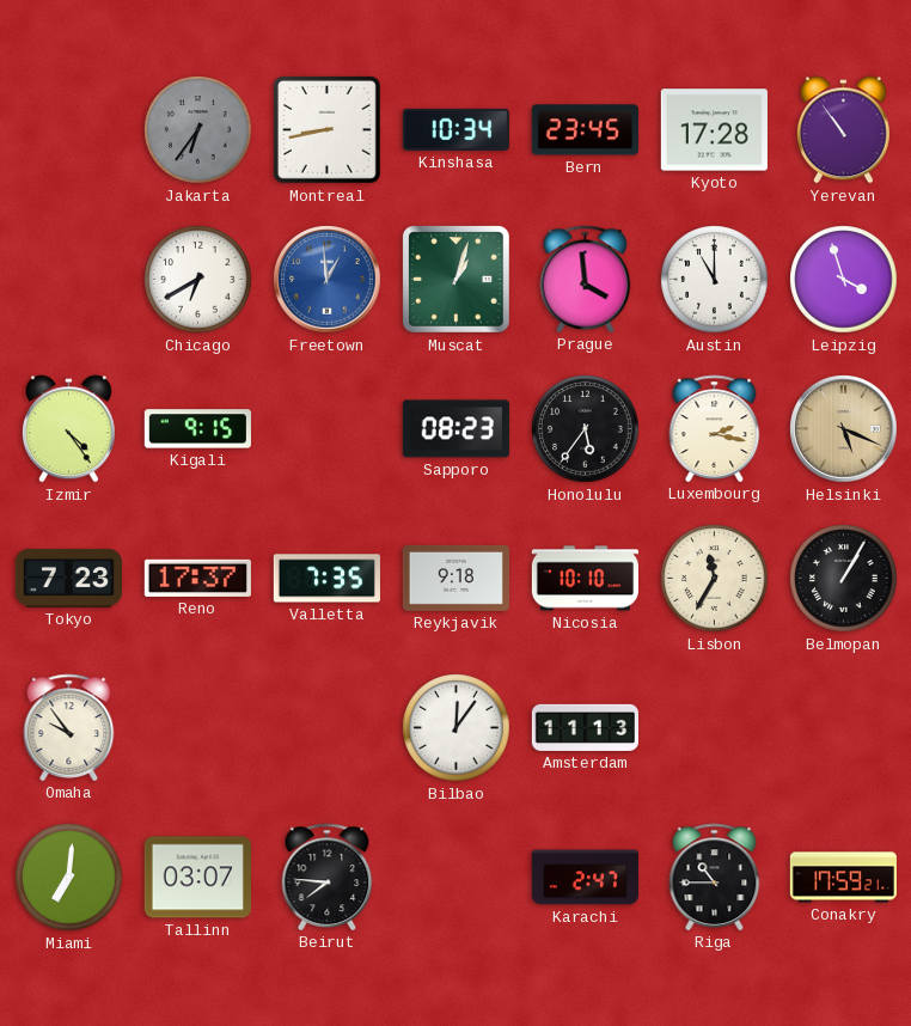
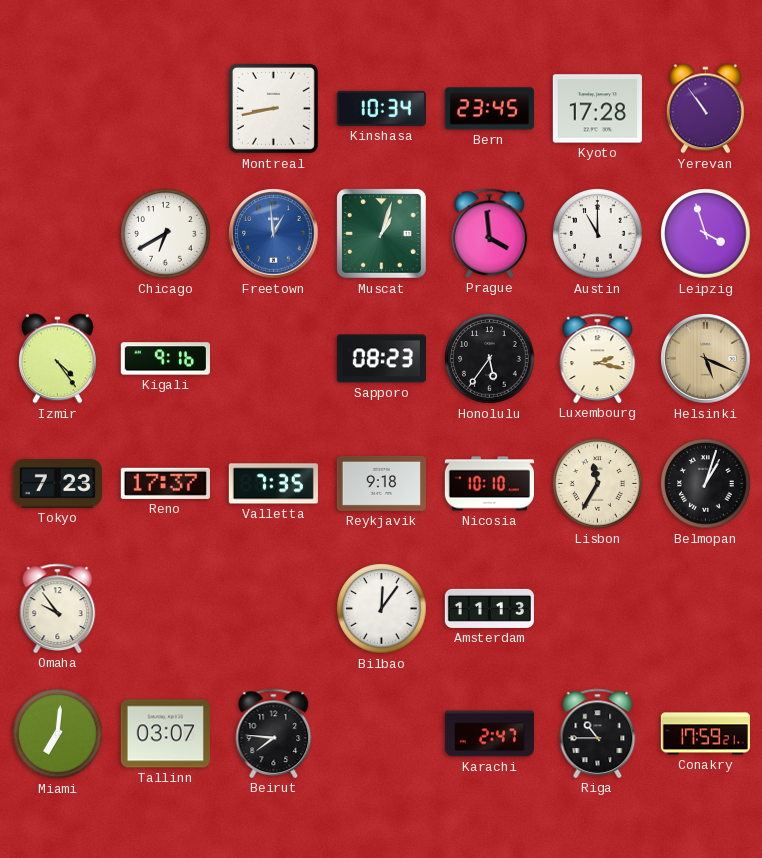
Jakarta: 6:36 -> none (198, 130)
Kigali: 9:15 -> 9:16 (165, 359)
Belmopan: 1:05 -> 1:03 (706, 484)
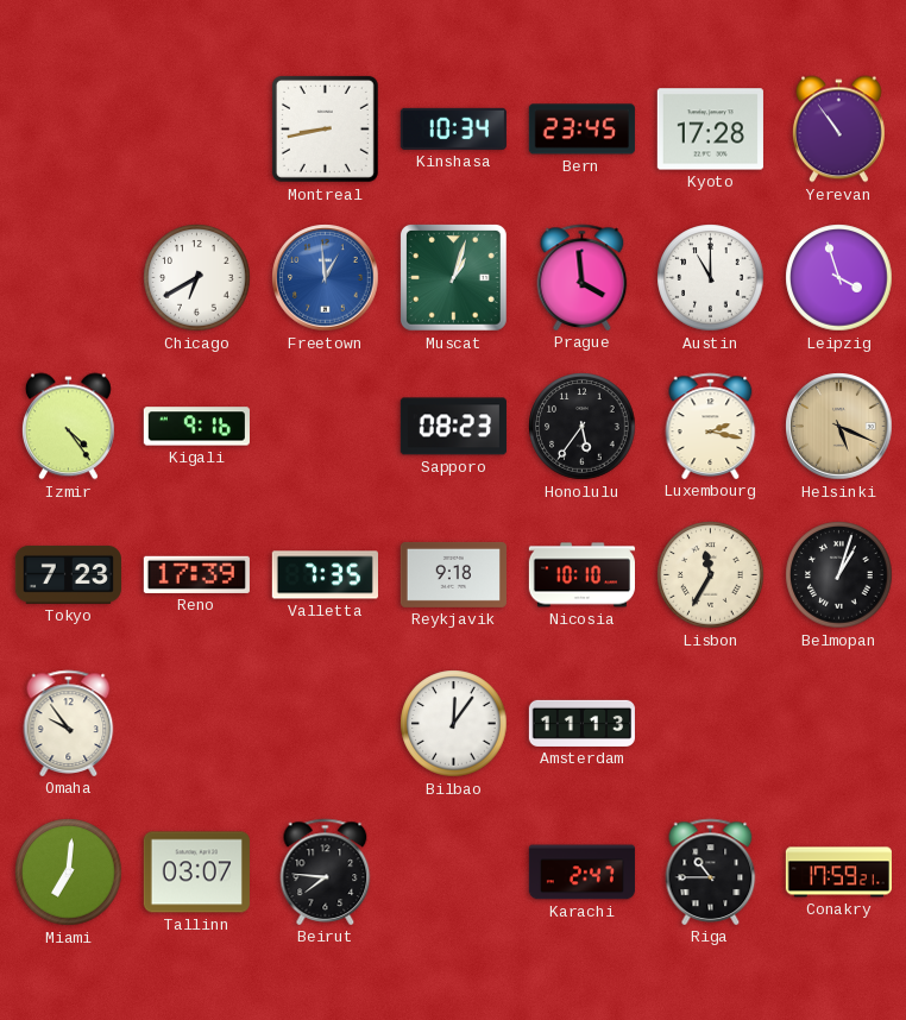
Reno: 17:37 -> 17:39 (196, 574)
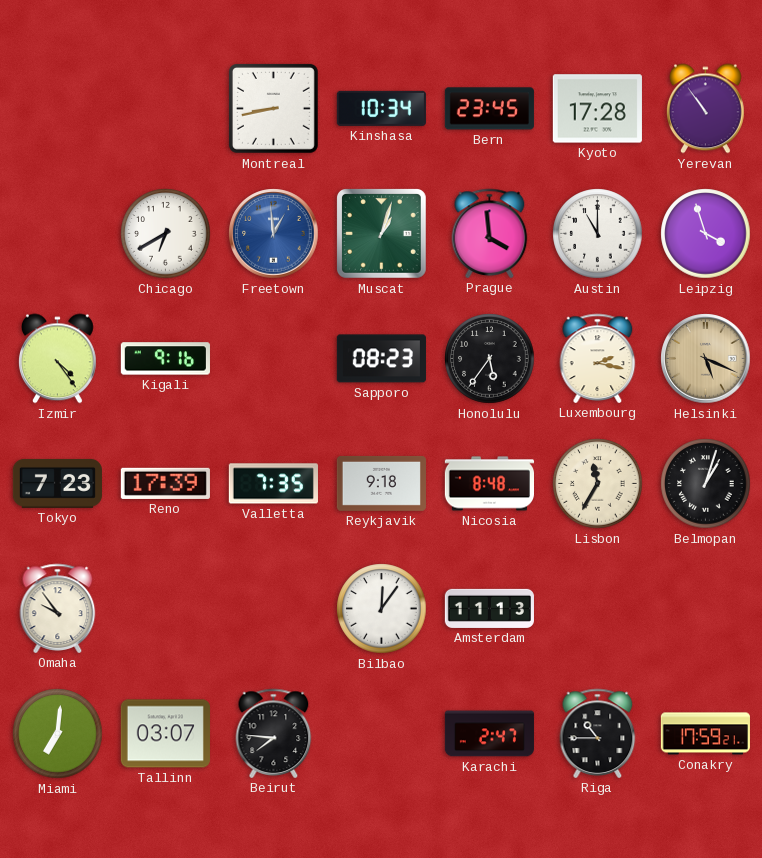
Nicosia: 10:10 -> 8:48 (489, 484)
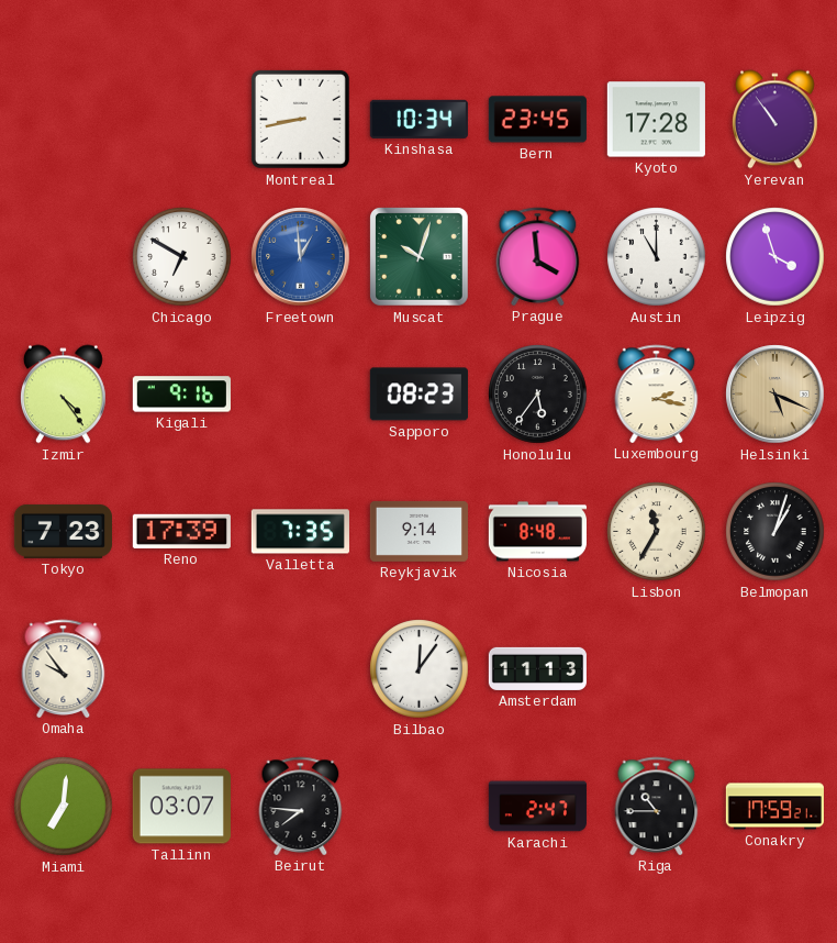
Chicago: 6:40 -> 6:50 (182, 257)
Muscat: 1:03 -> 10:03 (420, 257)
Reykjavik: 9:18 -> 9:14 (418, 531)
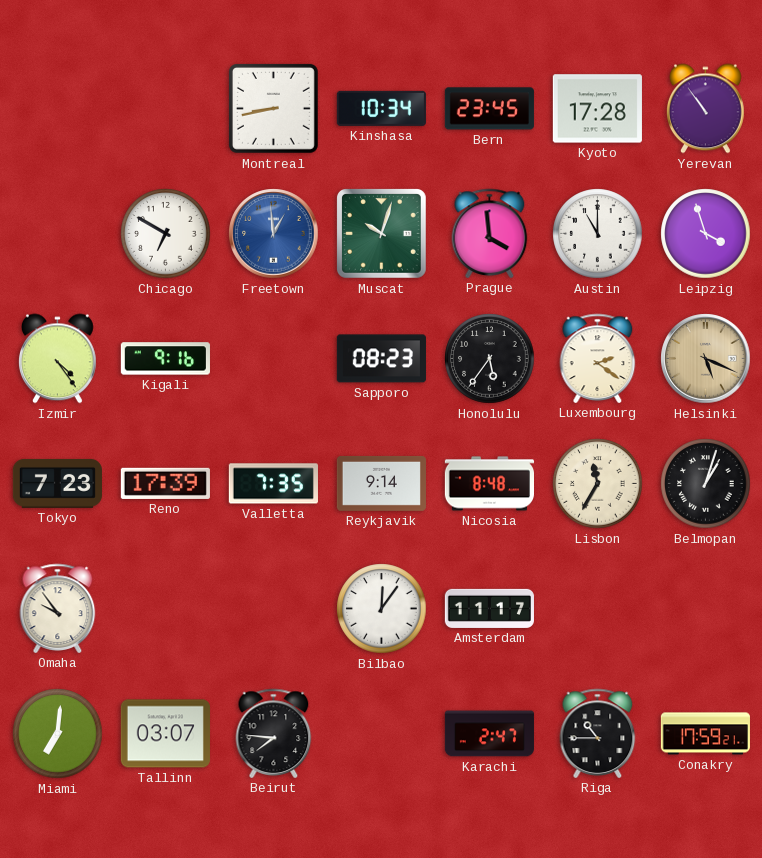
Luxembourg: 2:17 -> 2:21 (598, 358)
Amsterdam: 11:13 -> 11:17 (489, 608)
